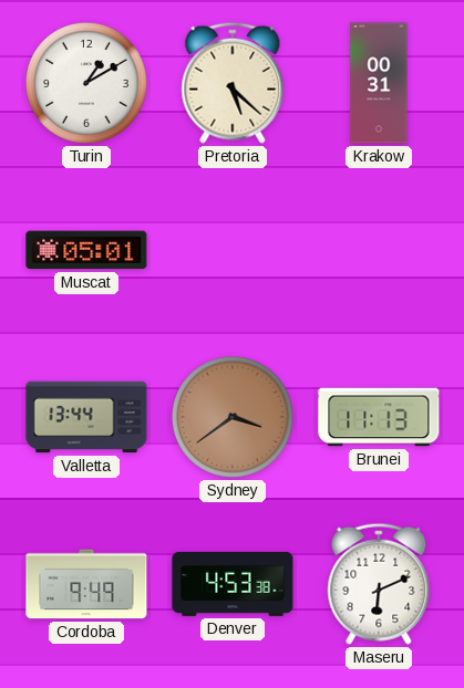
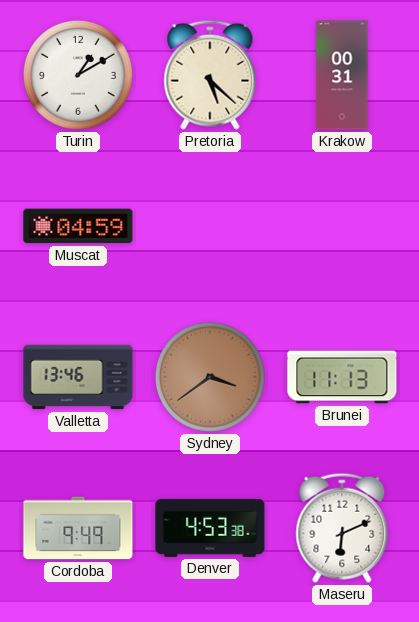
Muscat: 05:01 -> 04:59 (78, 226)
Valletta: 13:44 -> 13:46 (78, 377)
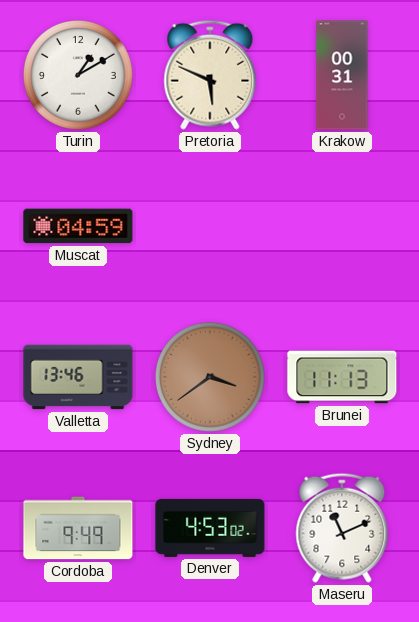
Pretoria: 5:22 -> 5:49 (210, 75)
Denver: 4:53:38 -> 4:53:02 (210, 528)
Maseru: 6:11 -> 11:11 (342, 528)
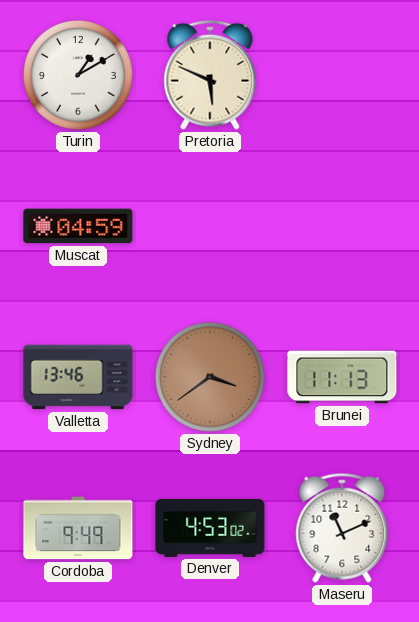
Krakow: 00:31 -> none (342, 75)
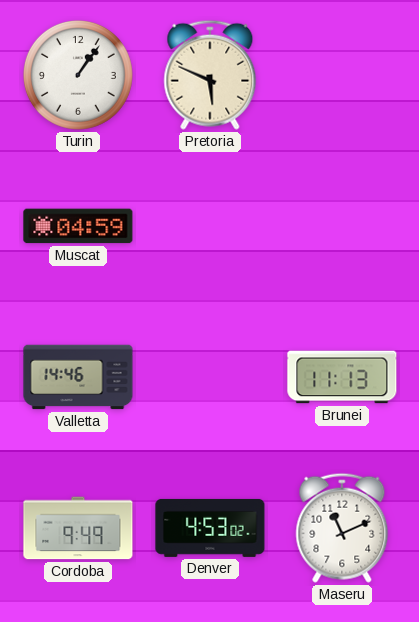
Turin: 1:10 -> 1:06 (78, 75)
Valletta: 13:46 -> 14:46 (78, 377)
Sydney: 3:39 -> none (210, 377)
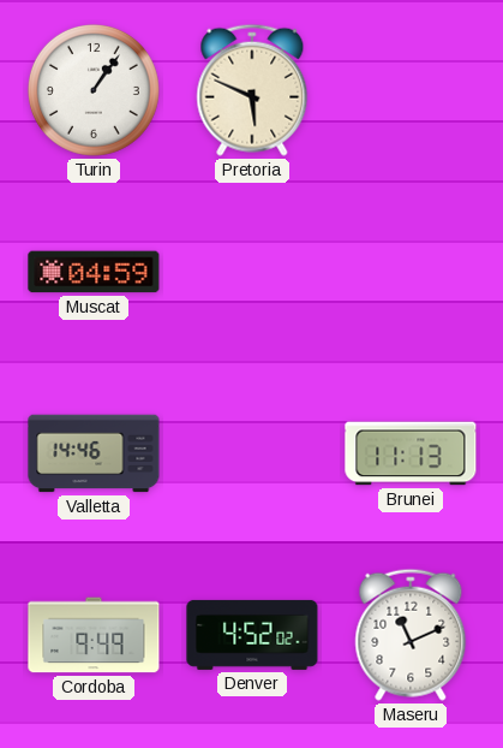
Denver: 4:53 -> 4:52 (252, 635)
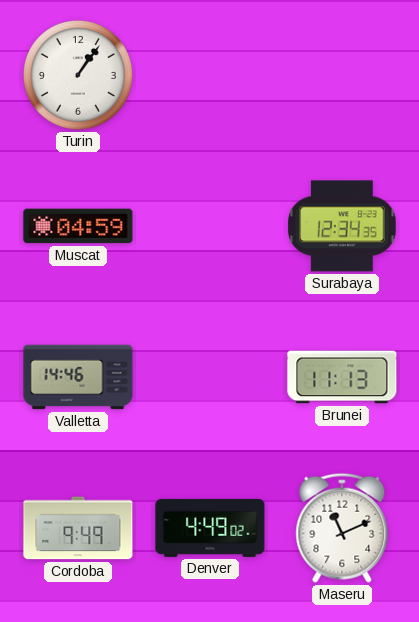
Pretoria: 5:49 -> none (252, 90)
Surabaya: none -> 12:34 (342, 226)
Denver: 4:52 -> 4:49 (210, 528)
